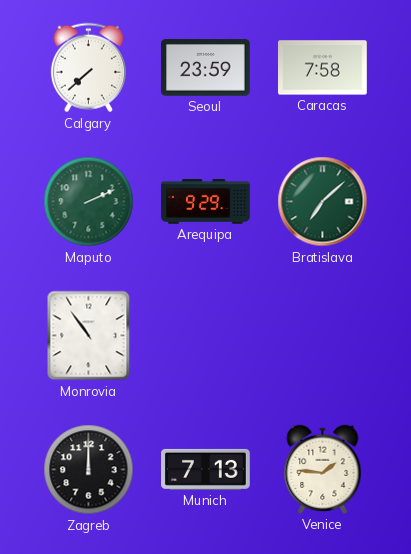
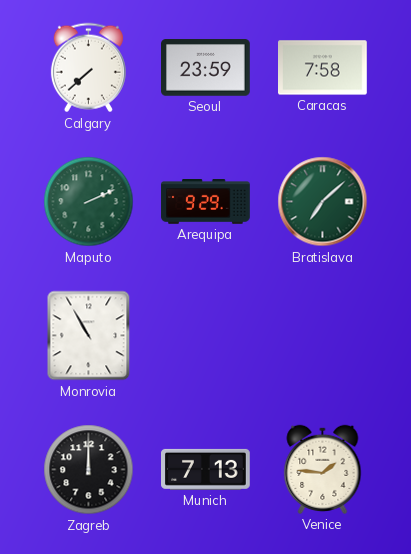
Monrovia: 10:54 -> 10:55 (89, 336)
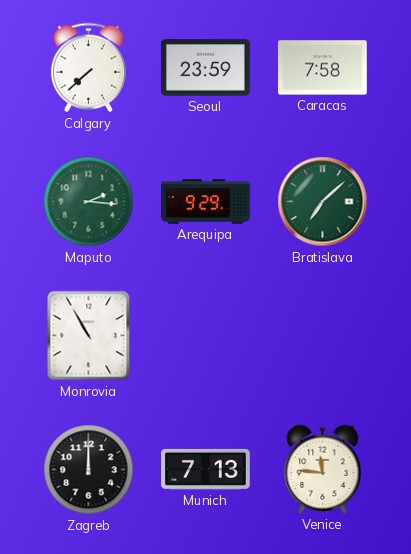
Maputo: 2:11 -> 2:16 (89, 202)
Venice: 1:46 -> 11:46 (323, 469)
